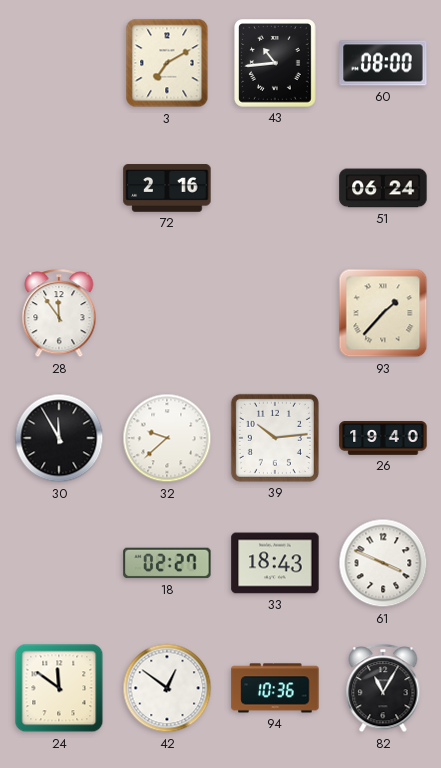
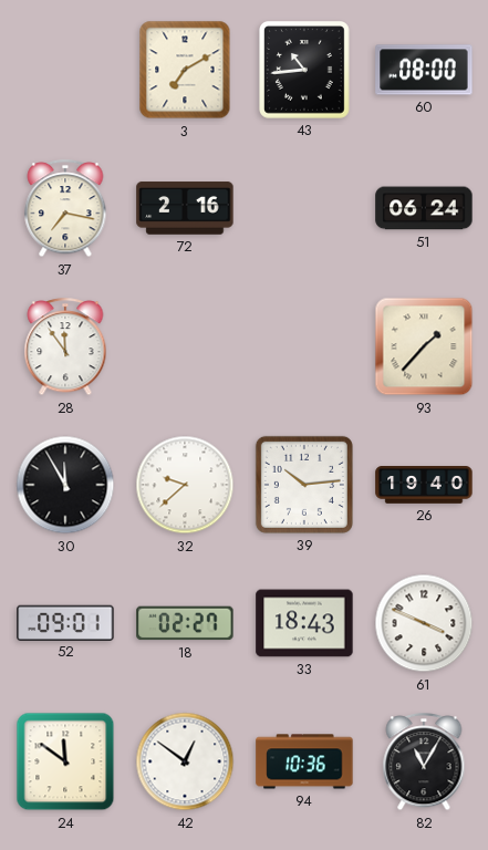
37: none -> 7:17 (65, 209)
52: none -> 09:01 (65, 622)
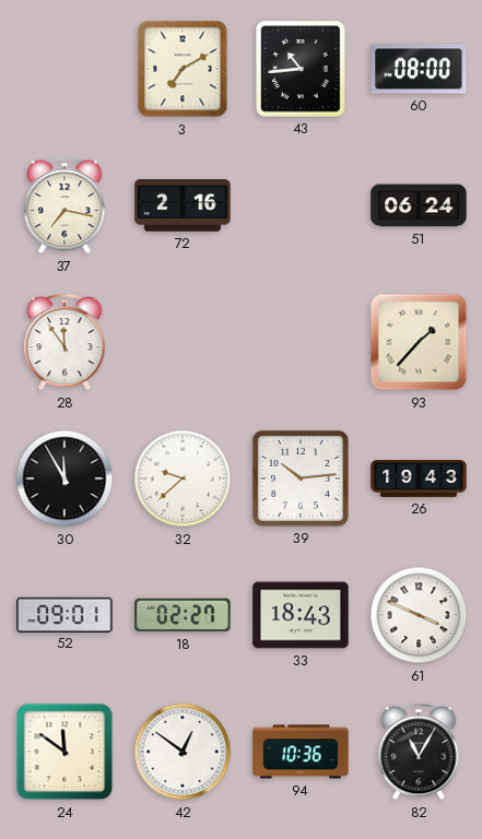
26: 19:40 -> 19:43 (419, 480)
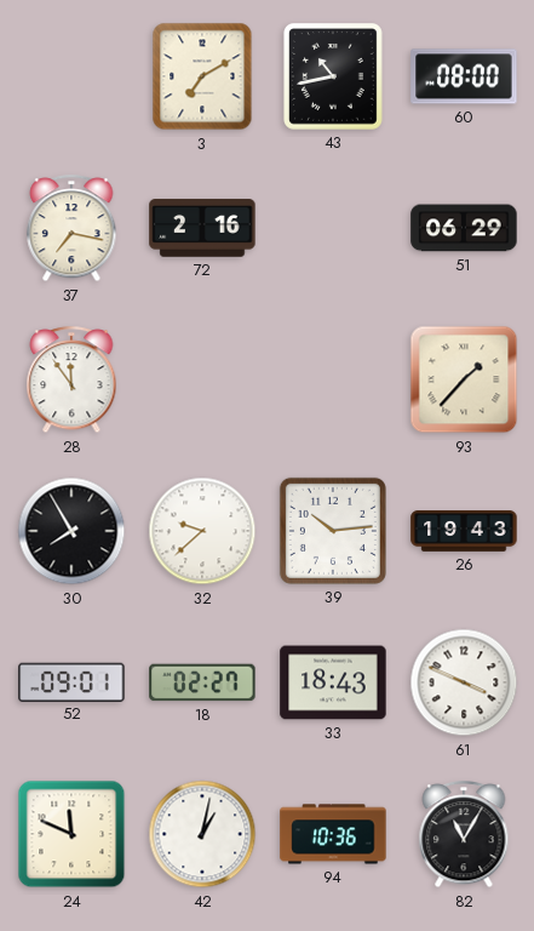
43: 10:44 -> 10:43 (334, 76)
51: 06:24 -> 06:29 (464, 228)
30: 11:55 -> 7:55 (71, 531)
24: 11:51 -> 11:49 (71, 834)
42: 12:51 -> 1:02 (202, 834)
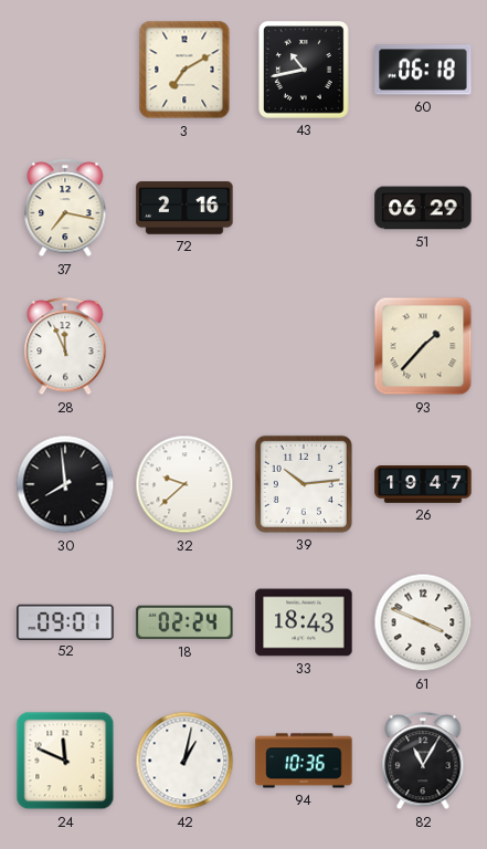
60: 08:00 -> 06:18 (423, 70)
28: 11:54 -> 11:56 (65, 347)
30: 7:55 -> 7:59 (65, 484)
26: 19:43 -> 19:47 (423, 485)
18: 02:27 -> 02:24 (184, 622)
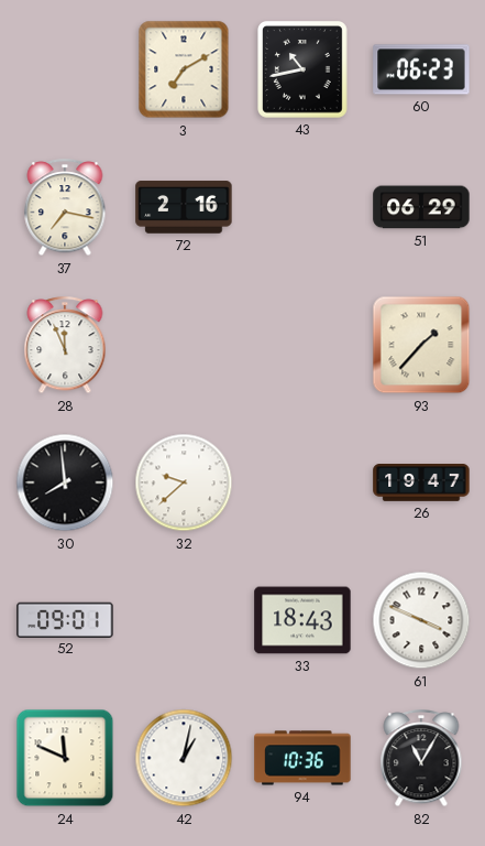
60: 06:18 -> 06:23 (421, 69)
39: 10:14 -> none (304, 484)
18: 02:24 -> none (184, 622)
